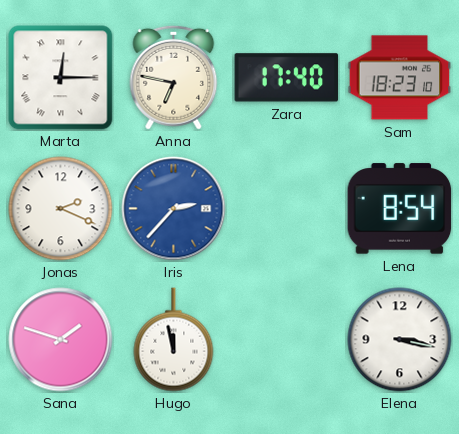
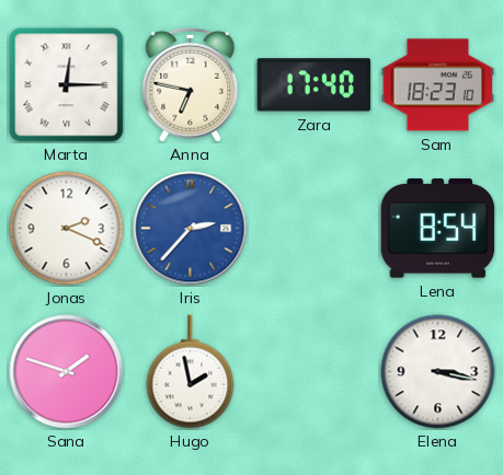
Hugo: 11:58 -> 1:58 (191, 372)
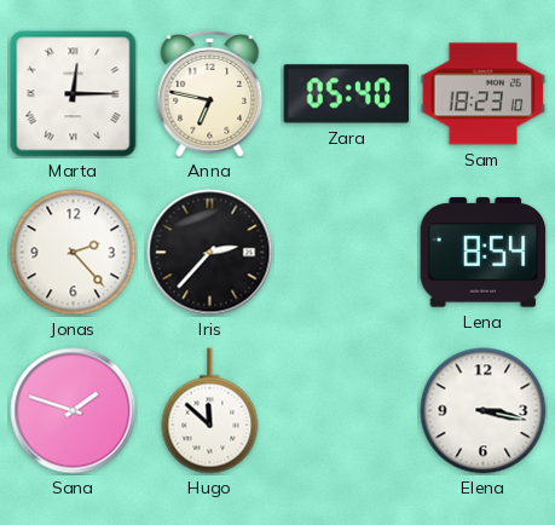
Zara: 17:40 -> 05:40 (347, 94)
Jonas: 2:19 -> 2:23 (74, 253)
Iris dial: blue -> black (210, 253)
Hugo: 1:58 -> 11:52 (210, 411)
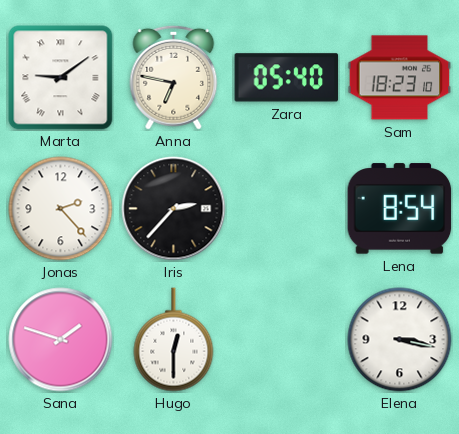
Marta: 12:15 -> 9:09 (61, 78)
Hugo: 11:52 -> 12:30 (174, 340)
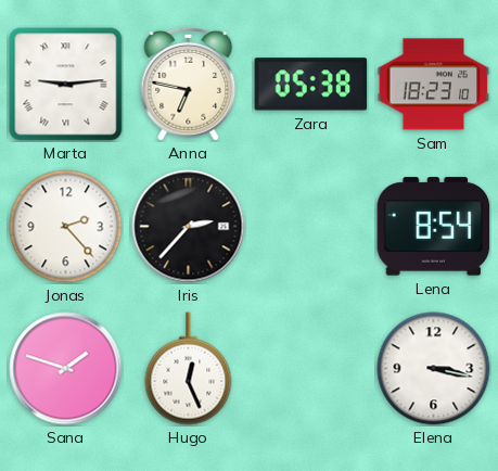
Marta: 9:09 -> 9:14 (66, 85)
Zara: 05:40 -> 05:38 (311, 85)
Hugo: 12:30 -> 12:26 (189, 369)
